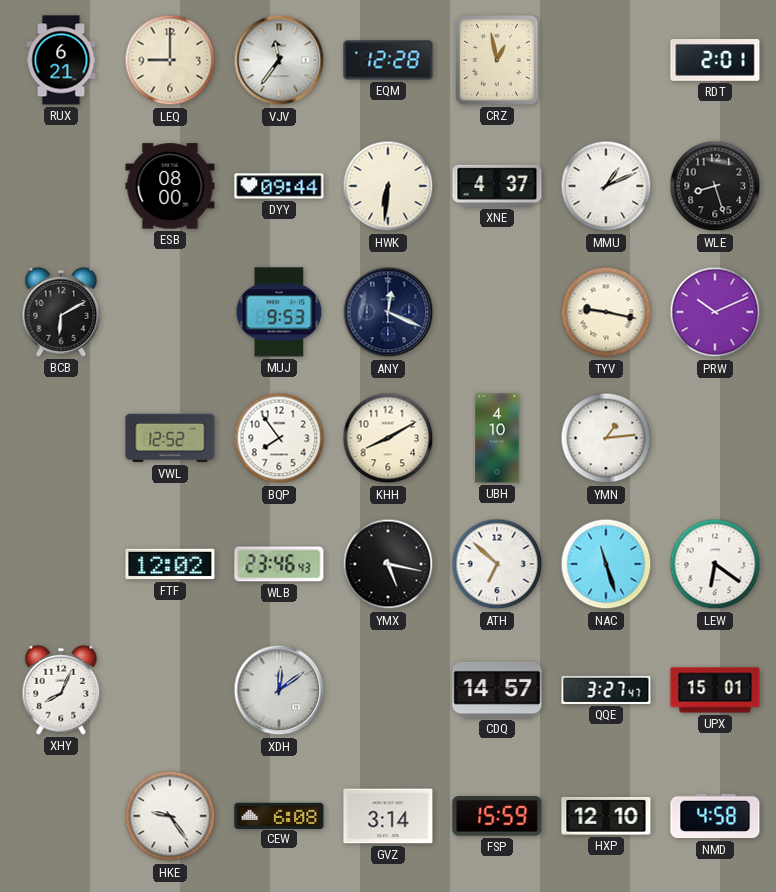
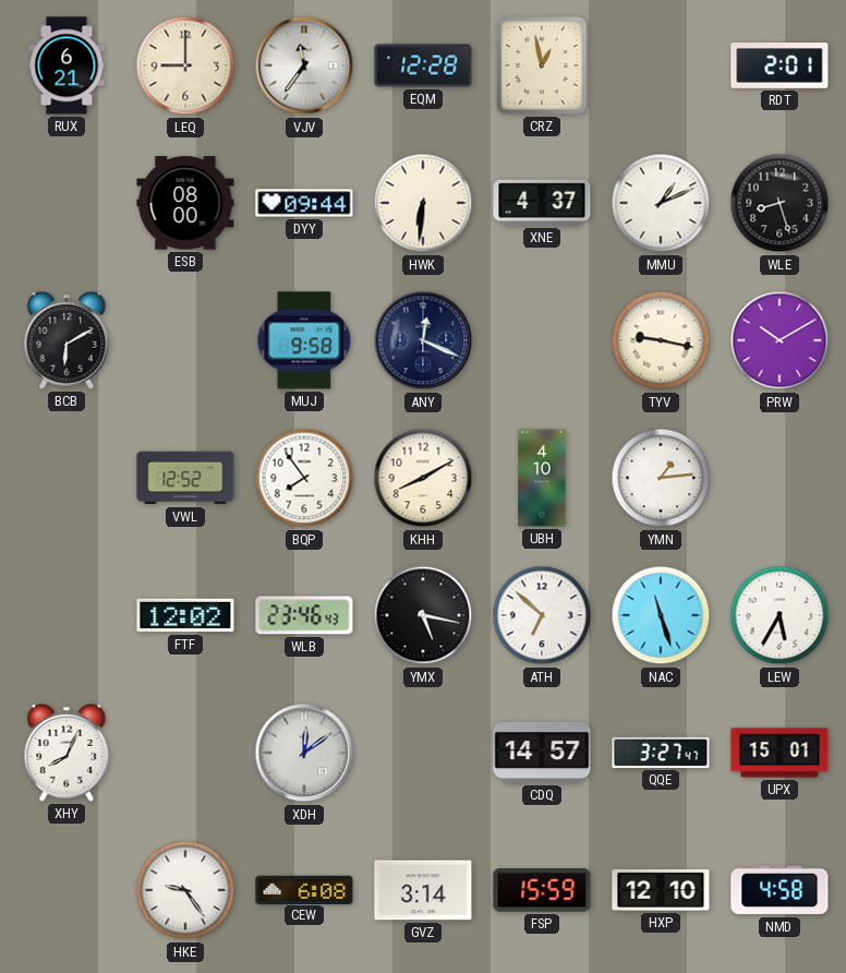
MUJ: 9:53 -> 9:58 (304, 340)
PRW: 10:11 -> 10:10 (779, 340)
LEW: 6:21 -> 5:35 (779, 615)
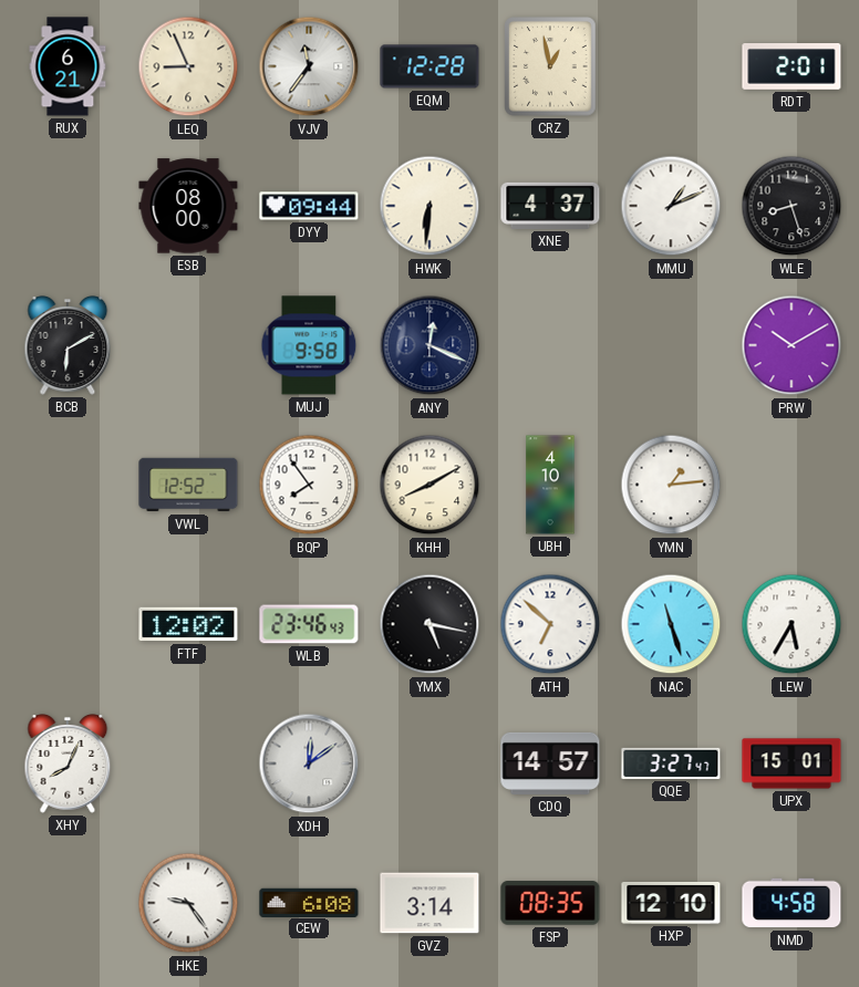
LEQ: 9:00 -> 8:56 (188, 66)
TYV: 9:17 -> none (661, 340)
FSP: 15:59 -> 08:35 (550, 903)
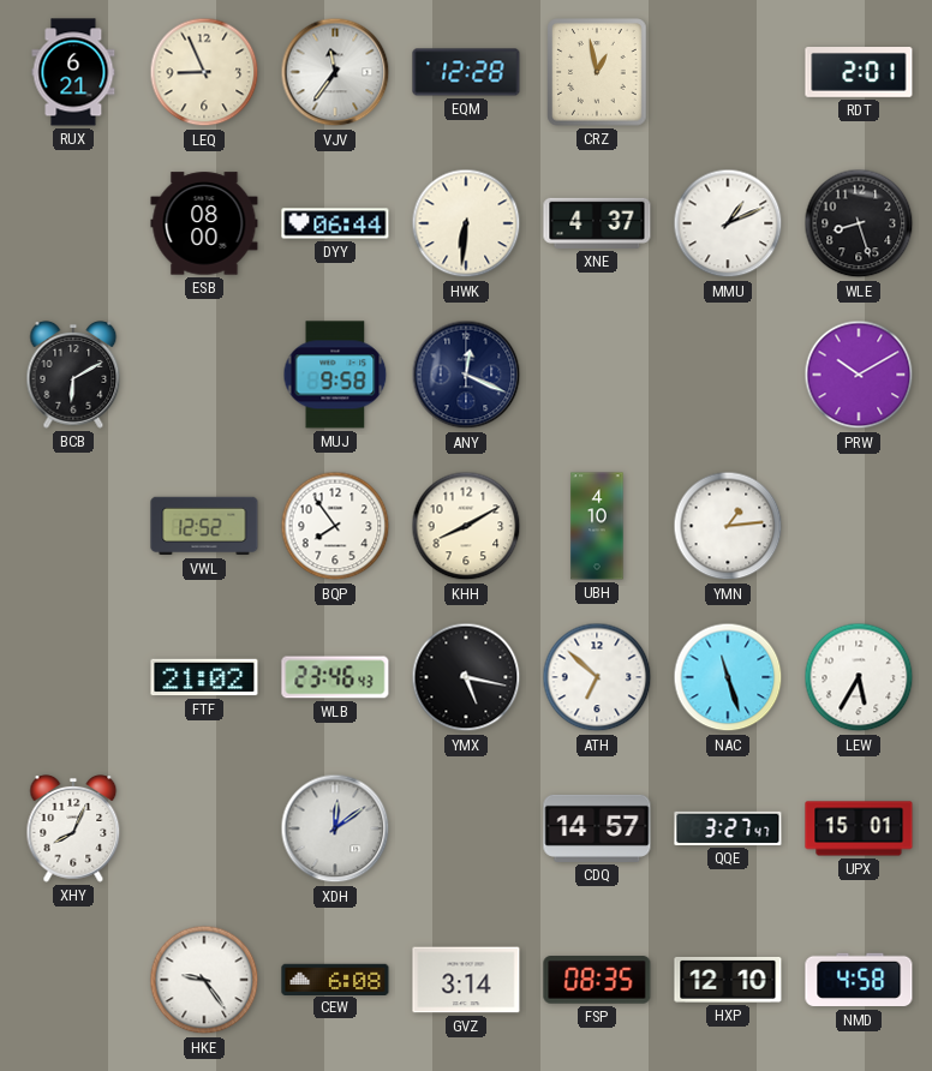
DYY: 09:44 -> 06:44 (335, 223)
FTF: 12:02 -> 21:02 (204, 677)
